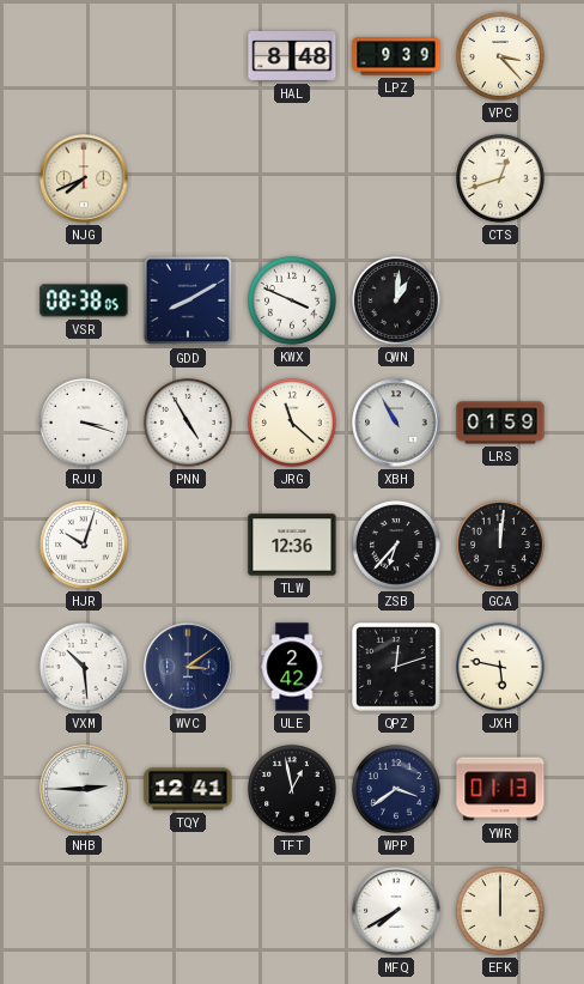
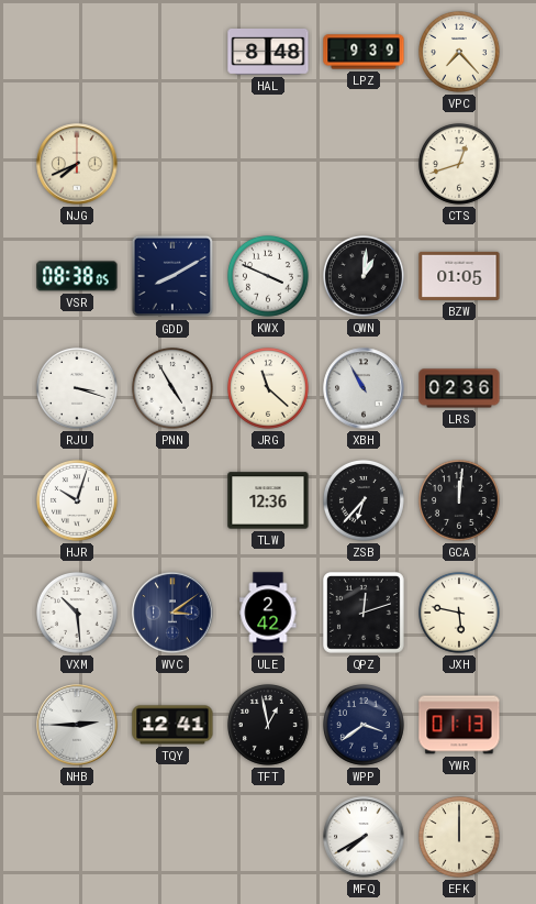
VPC: 3:23 -> 7:23 (460, 53)
BZW: none -> 01:05 (459, 276)
LRS: 01:59 -> 02:36 (459, 388)
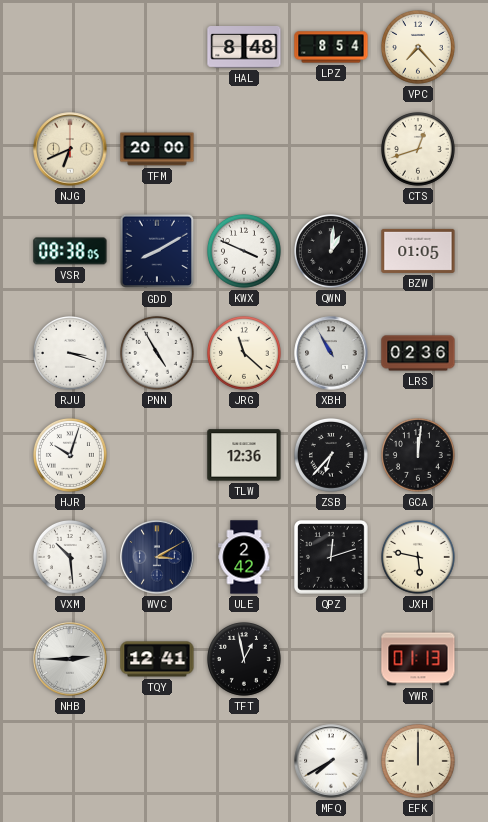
LPZ: 9:39 -> 8:54 (331, 47)
NJG: 7:41 -> 6:41 (70, 149)
TFM: none -> 20:00 (157, 149)
WVC: 3:09 -> 3:10 (157, 557)
WPP: 3:39 -> none (365, 726)
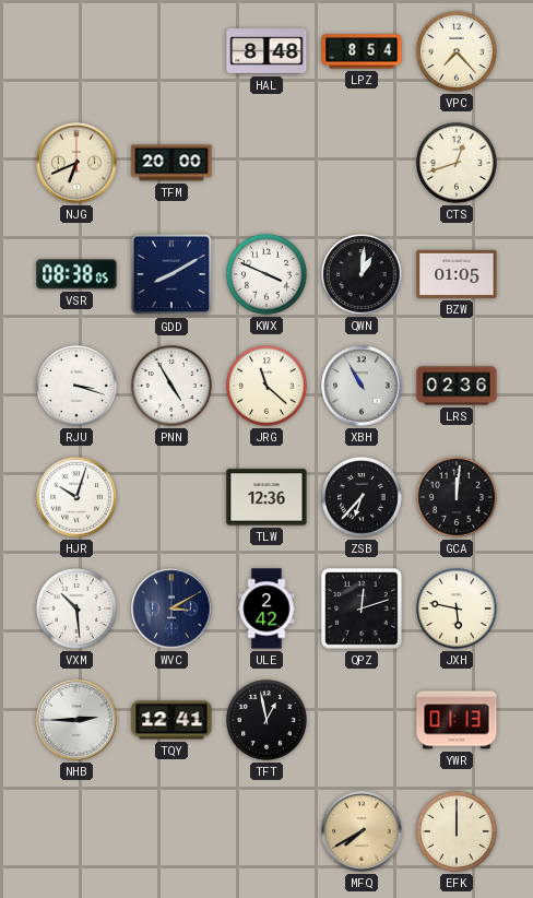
MFQ dial: white -> champagne (362, 831)
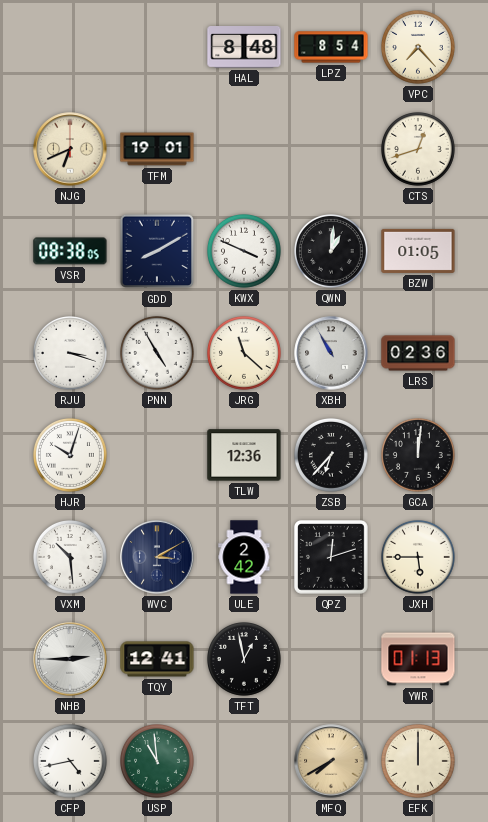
TFM: 20:00 -> 19:01 (157, 149)
JXH: 5:47 -> 5:45 (419, 558)
CFP: none -> 4:43 (71, 762)
USP: none -> 10:59 (158, 762)
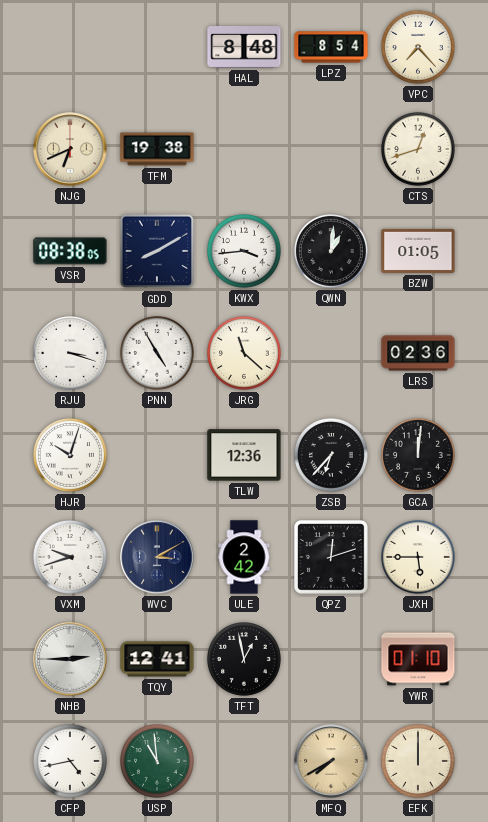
TFM: 19:01 -> 19:38 (157, 149)
KWX: 3:49 -> 3:44 (245, 252)
XBH: 10:55 -> none (331, 353)
VXM: 10:29 -> 9:42 (71, 558)
YWR: 01:13 -> 01:10 (418, 659)
